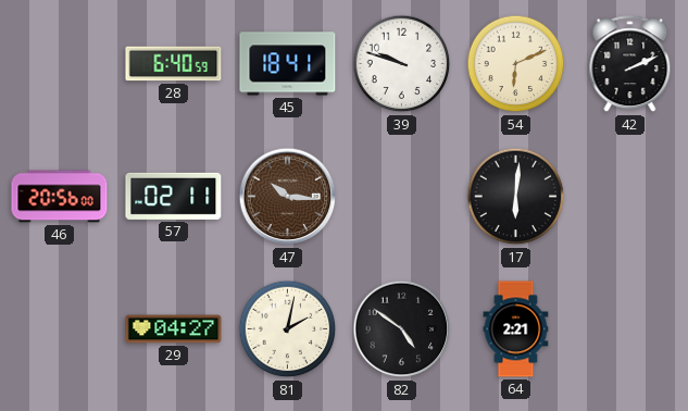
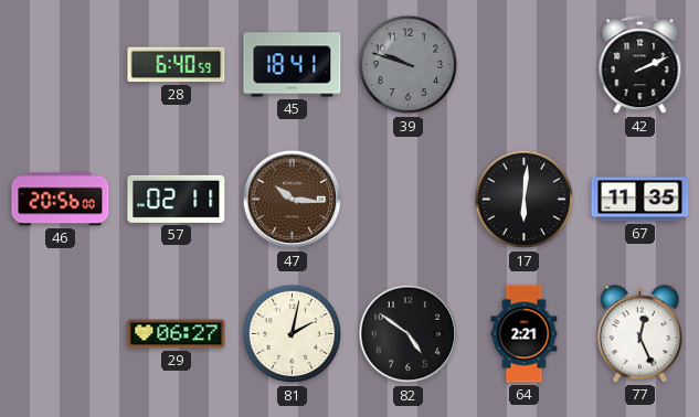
39 dial: white -> grey (409, 65)
54: 6:11 -> none (516, 64)
67: none -> 11:35 (640, 200)
29: 04:27 -> 06:27 (177, 334)
77: none -> 12:26 (639, 334)
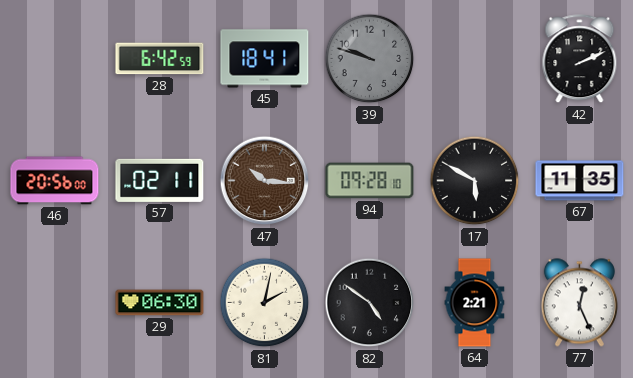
28: 6:40 -> 6:42 (160, 59)
94: none -> 09:28 (370, 181)
17: 6:01 -> 5:50 (475, 181)
29: 06:27 -> 06:30 (160, 303)
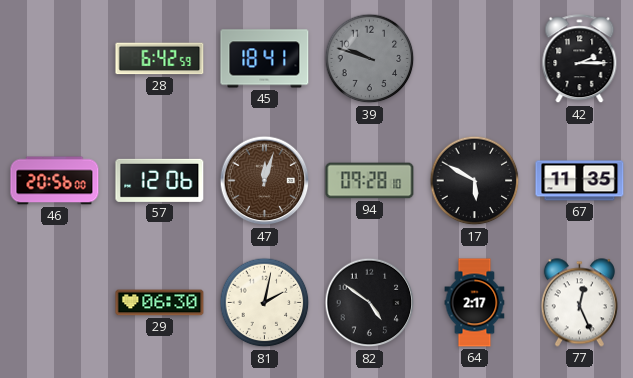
42: 2:11 -> 2:15 (580, 59)
57: 02:11 -> 12:06 (160, 180)
47: 10:16 -> 12:03 (265, 181)
64: 2:21 -> 2:17 (475, 303)
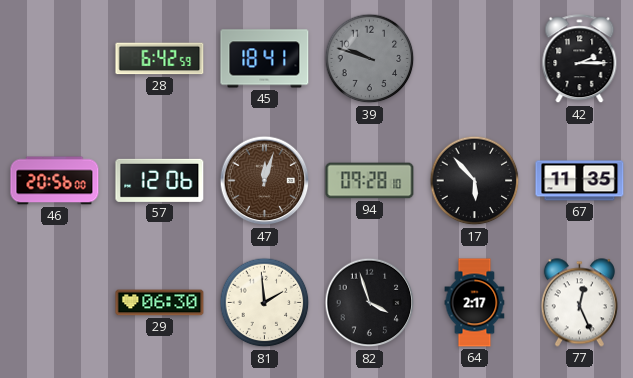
17: 5:50 -> 5:53 (475, 181)
81: 2:02 -> 1:59 (265, 303)
82: 4:51 -> 3:57 (370, 303)
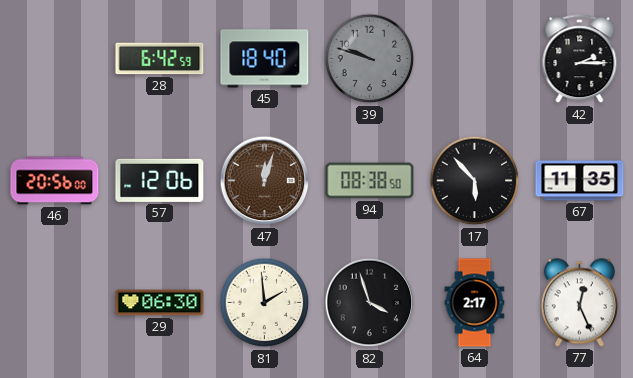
45: 18:41 -> 18:40 (265, 59)
94: 09:28 -> 08:38 (370, 181)
